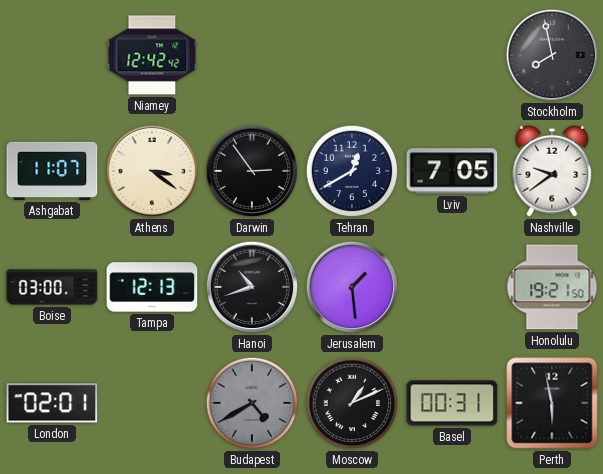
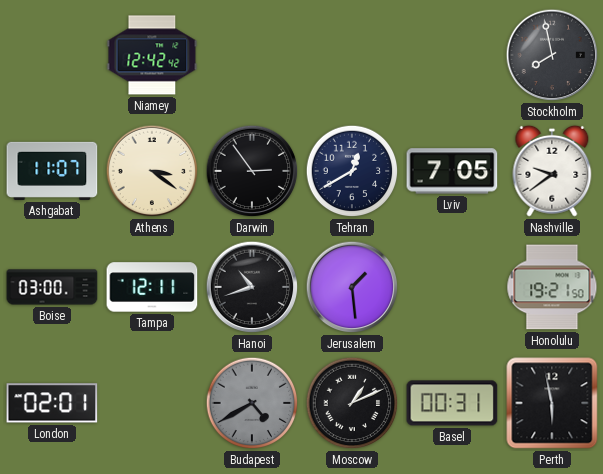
Tampa: 12:13 -> 12:11 (152, 287)
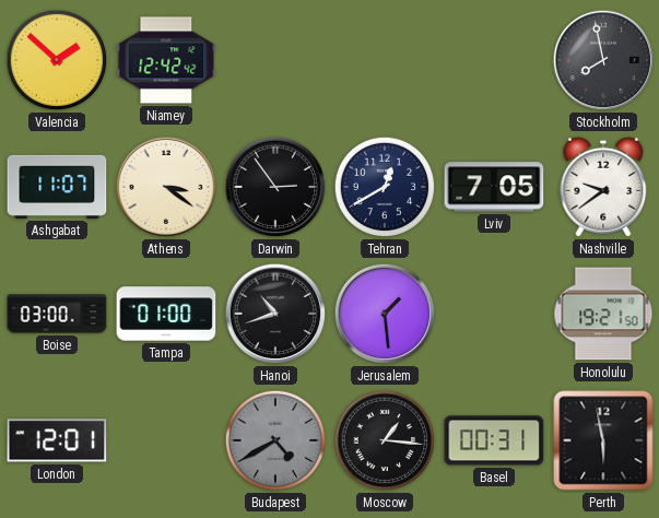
Valencia: none -> 1:52 (57, 60)
Tampa: 12:11 -> 01:00 (166, 314)
London: 02:01 -> 12:01 (57, 440)
Moscow: 1:11 -> 1:16 (385, 440)
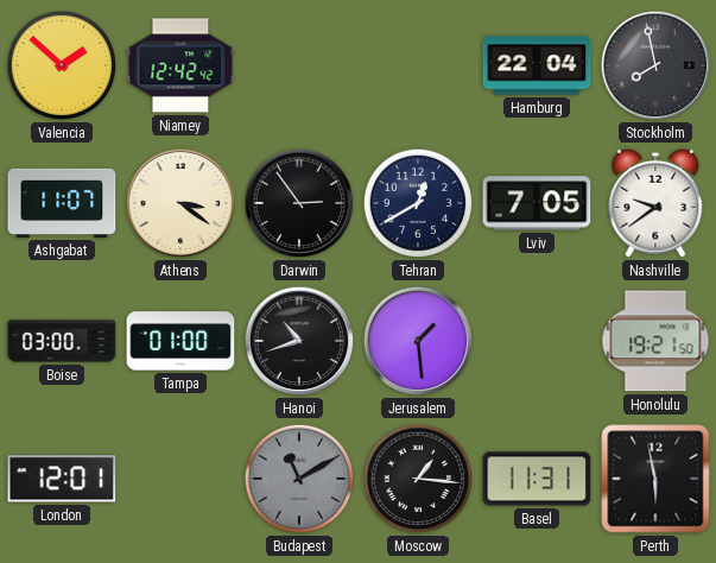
Hamburg: none -> 22:04 (537, 65)
Budapest: 4:40 -> 11:10 (299, 479)
Basel: 00:31 -> 11:31 (537, 479)
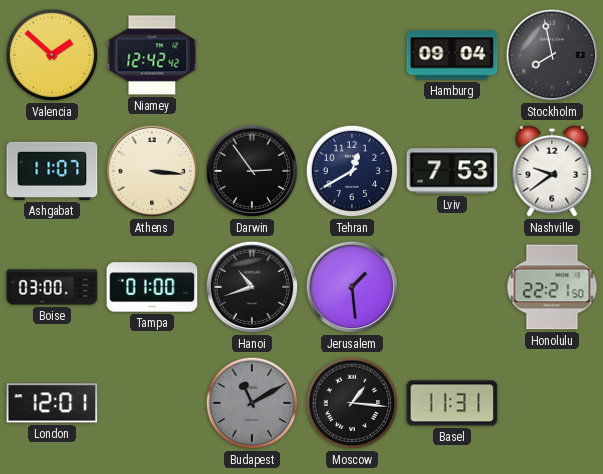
Hamburg: 22:04 -> 09:04 (452, 55)
Athens: 3:21 -> 3:16 (152, 171)
Lviv: 7:05 -> 7:53 (452, 171)
Honolulu: 19:21 -> 22:21 (552, 287)
Perth: 5:58 -> none (655, 479)
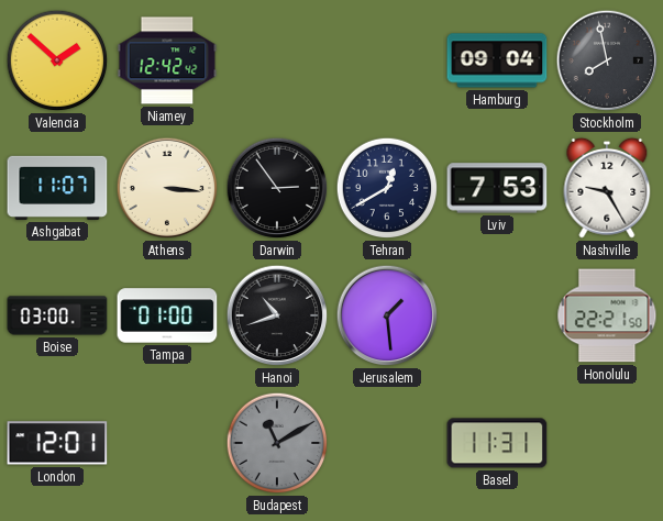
Nashville: 9:39 -> 9:25 (607, 188)
Moscow: 1:16 -> none (352, 403)
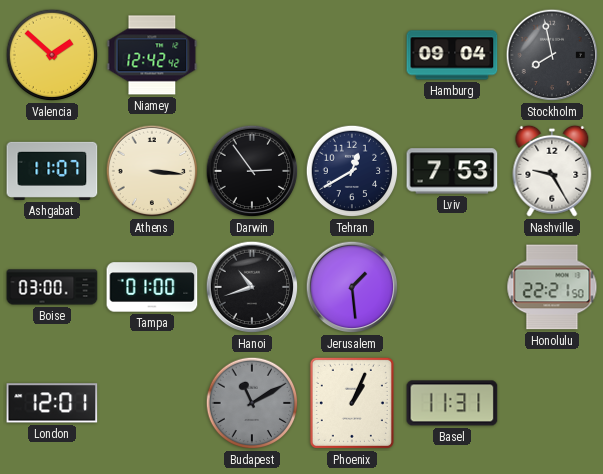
Phoenix: none -> 1:04 (352, 403)
